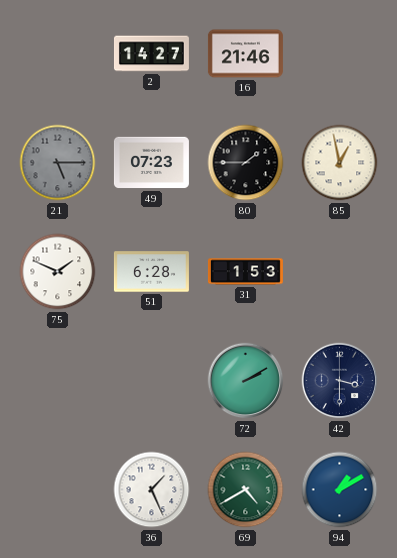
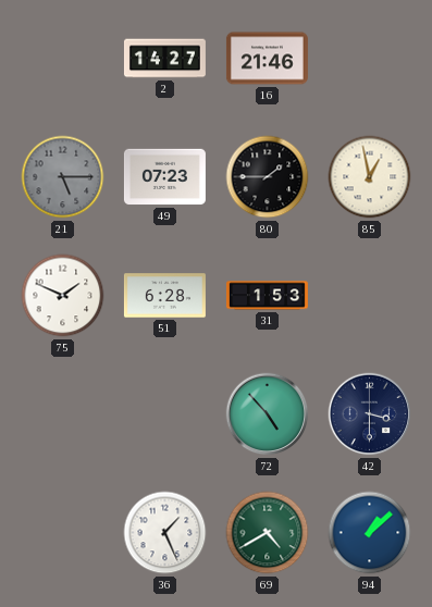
72: 2:10 -> 4:53 (268, 414)
94: 1:10 -> 1:08 (370, 533)
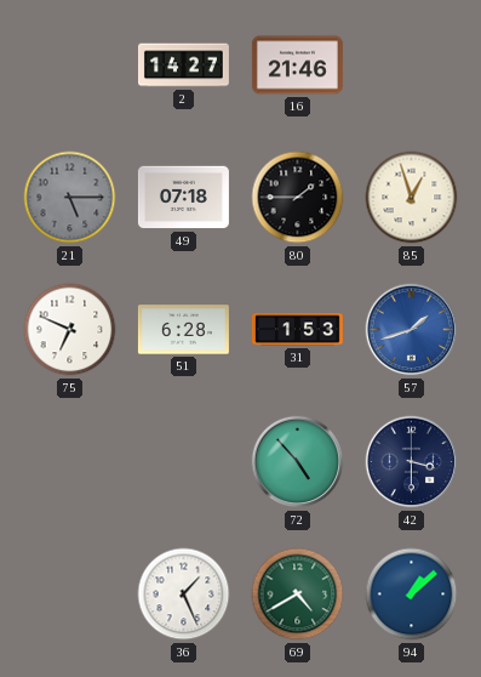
49: 07:23 -> 07:18 (183, 198)
85: 12:58 -> 12:57 (412, 198)
75: 1:49 -> 6:49 (70, 330)
57: none -> 1:42 (412, 330)
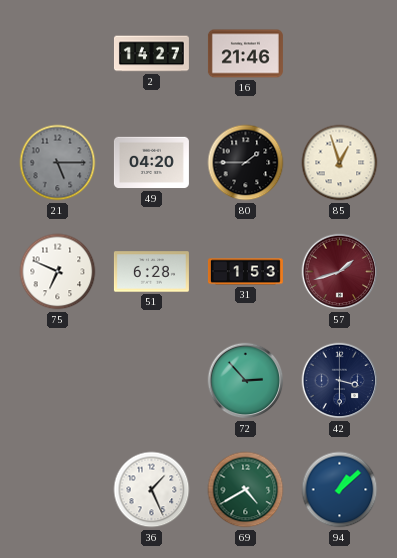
49: 07:18 -> 04:20 (151, 163)
57 dial: blue -> burgundy (340, 272)
72: 4:53 -> 2:53 (246, 381)
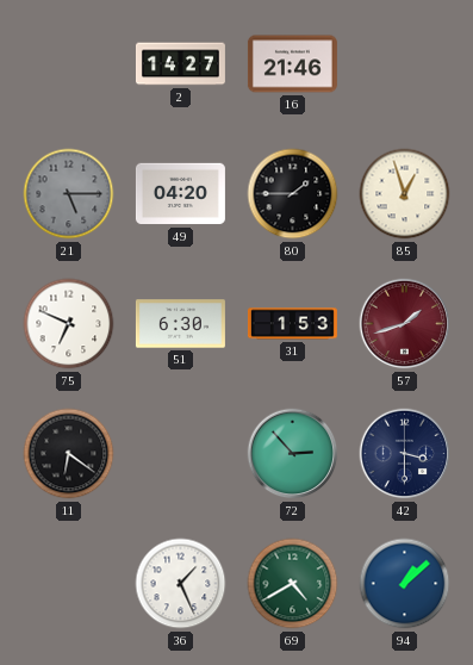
51: 6:28 -> 6:30 (180, 324)
11: none -> 6:21 (69, 454)
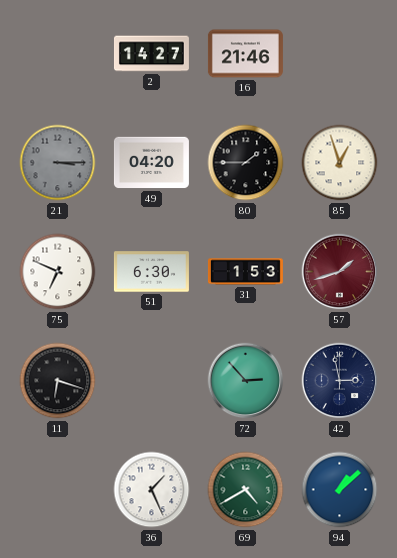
21: 5:15 -> 3:15 (58, 163)
11: 6:21 -> 6:18 (58, 381)
42: 3:30 -> 2:58 (340, 381)
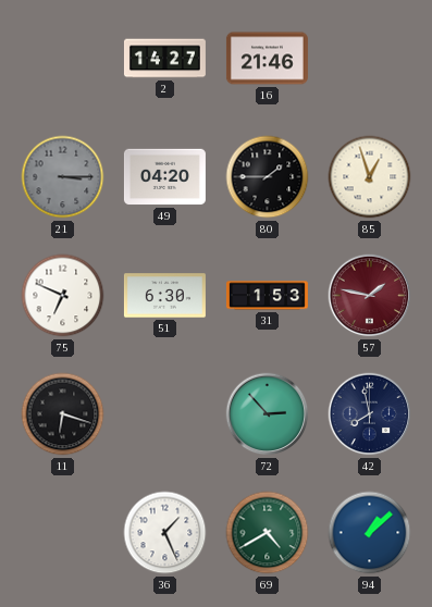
57: 1:42 -> 1:47 (370, 296)
42: 2:58 -> 7:58 (370, 414)
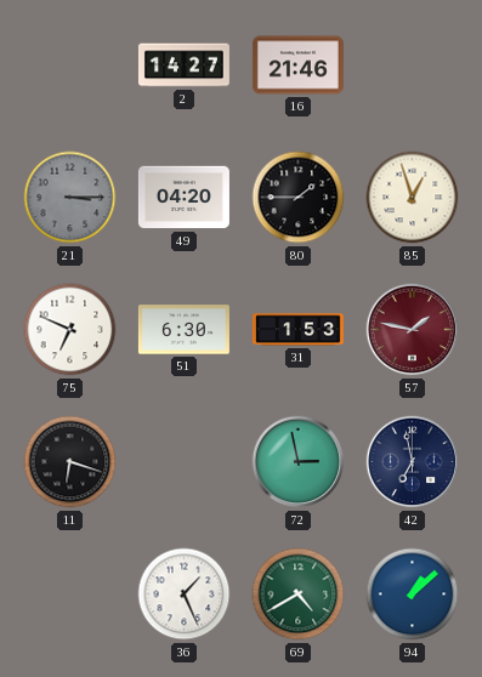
72: 2:53 -> 2:58 (299, 462)
42: 7:58 -> 6:58 (413, 462)
